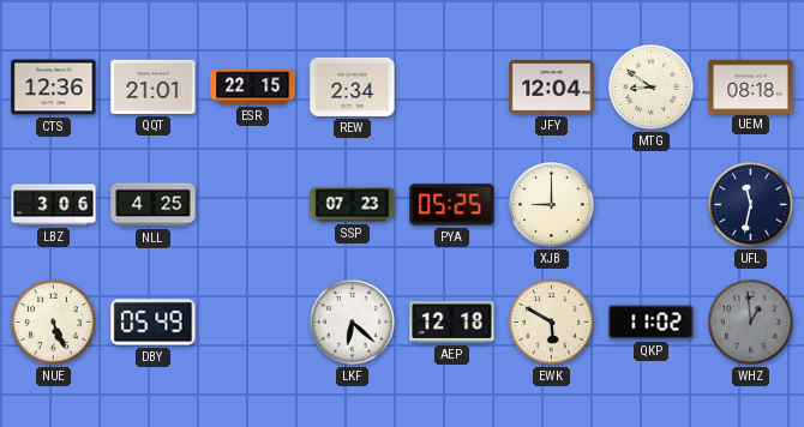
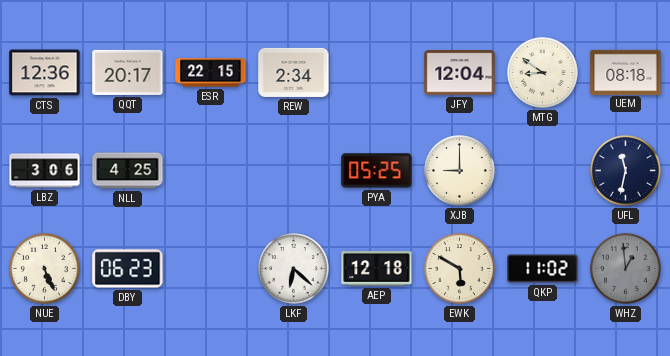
QQT: 21:01 -> 20:17 (128, 72)
SSP: 07:23 -> none (353, 205)
DBY: 05:49 -> 06:23 (128, 269)
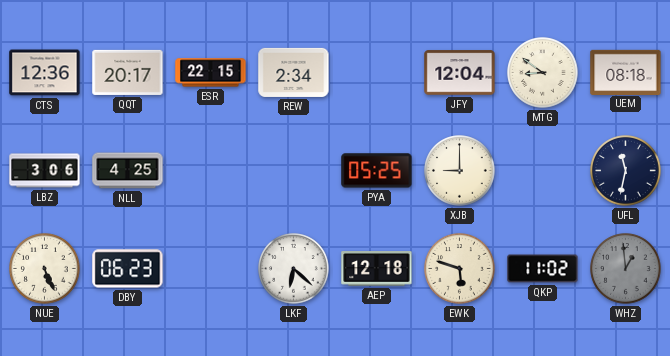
EWK: 5:50 -> 5:48 (460, 269)
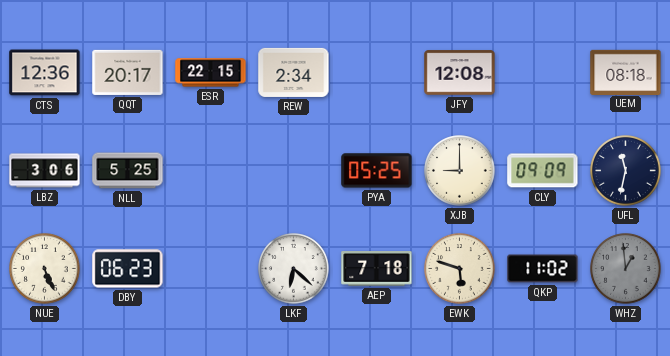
JFY: 12:04 -> 12:08 (460, 73)
MTG: 8:51 -> none (543, 73)
NLL: 4:25 -> 5:25 (128, 171)
CLY: none -> 09:09 (543, 171)
AEP: 12:18 -> 7:18 (377, 269)
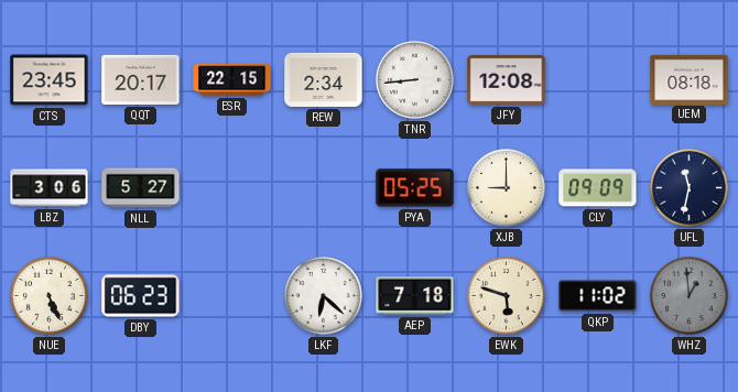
CTS: 12:36 -> 23:45 (50, 80)
TNR: none -> 8:44 (415, 80)
NLL: 5:25 -> 5:27 (141, 188)
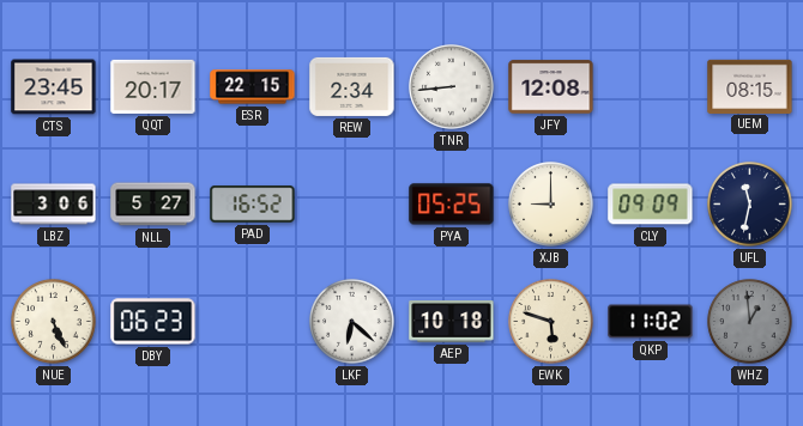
UEM: 08:18 -> 08:15 (750, 86)
PAD: none -> 16:52 (253, 205)
AEP: 7:18 -> 10:18 (452, 322)
